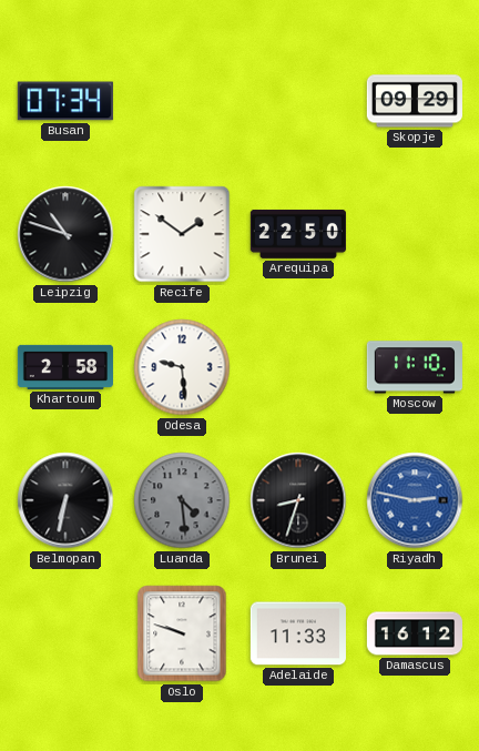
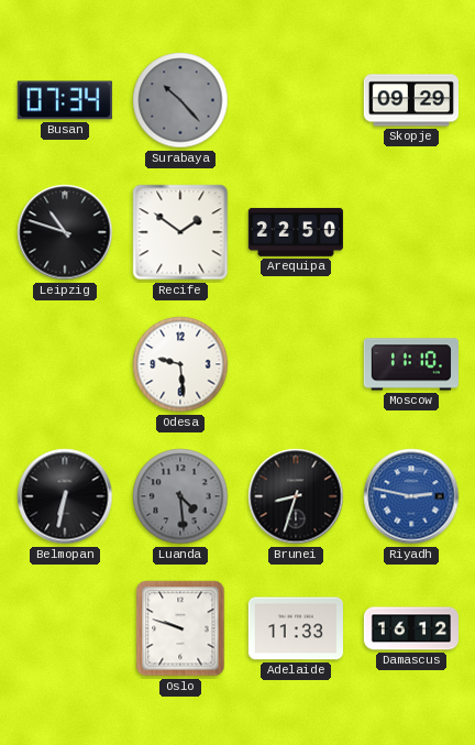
Surabaya: none -> 10:23 (180, 100)
Khartoum: 2:58 -> none (65, 367)
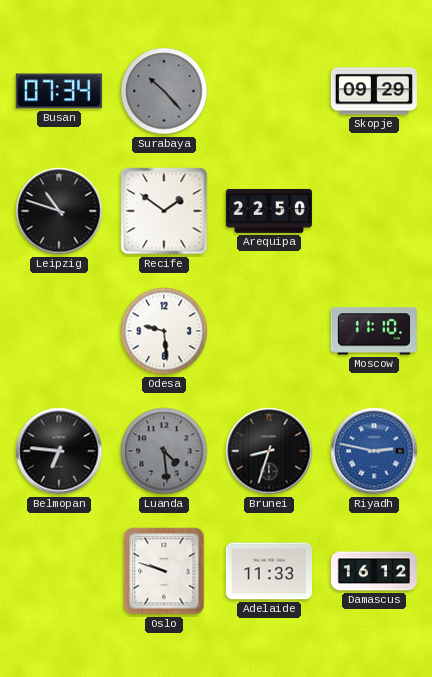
Belmopan: 6:32 -> 6:46 (59, 451)
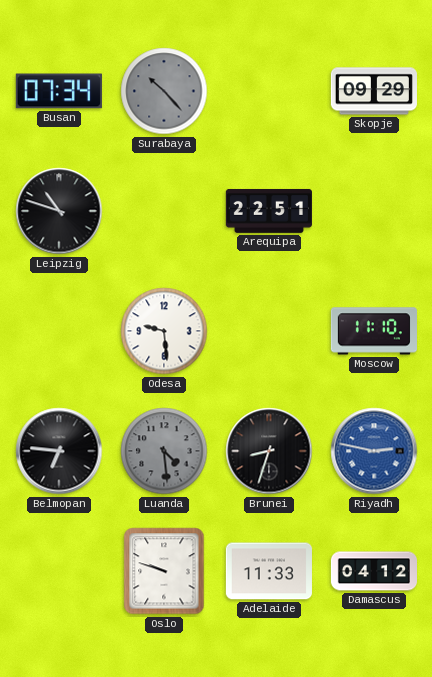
Recife: 1:51 -> none (164, 211)
Arequipa: 22:50 -> 22:51 (269, 211)
Damascus: 16:12 -> 04:12 (373, 571)
